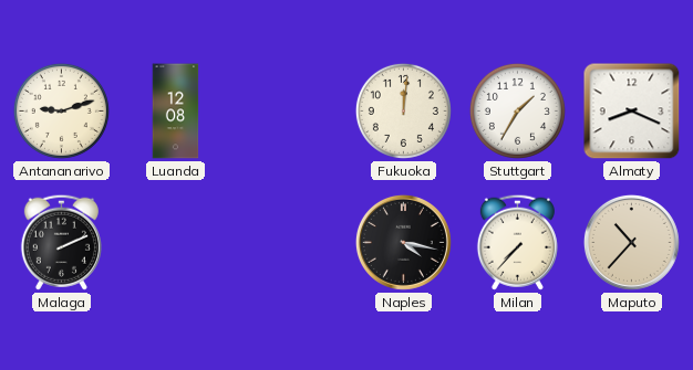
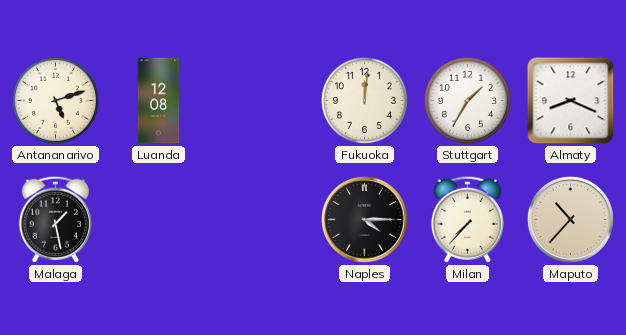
Antananarivo: 9:12 -> 5:12 (55, 100)
Malaga: 2:11 -> 1:28 (55, 219)
Naples: 4:17 -> 4:15 (364, 219)
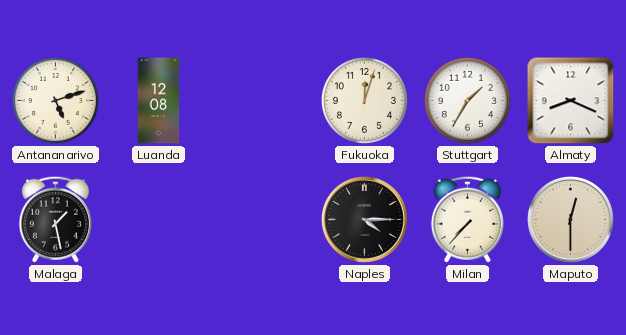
Fukuoka: 12:01 -> 12:03 (364, 100)
Maputo: 10:37 -> 12:30 (570, 219)
